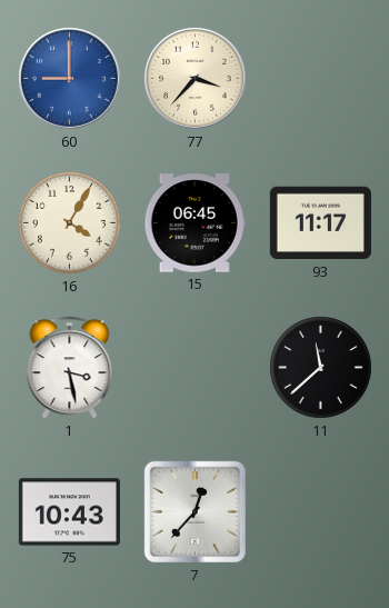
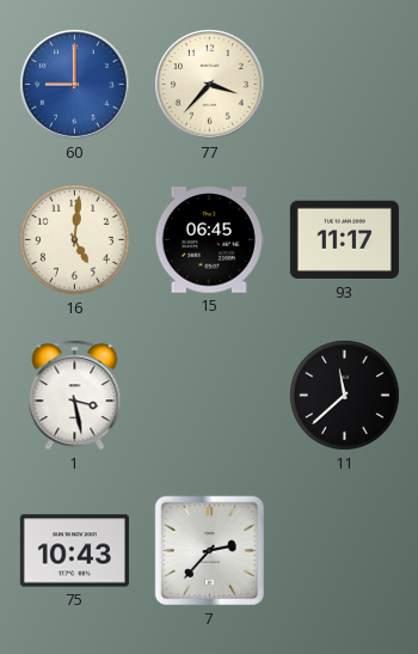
16: 4:05 -> 5:01 (75, 240)
7: 12:37 -> 2:37 (210, 551)
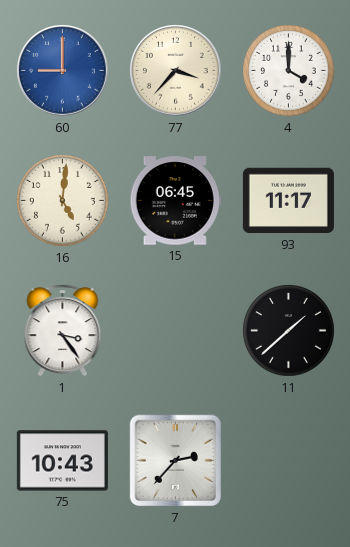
4: none -> 4:00 (289, 71)
1: 3:28 -> 3:24 (63, 331)
11: 11:38 -> 1:38 (289, 331)
